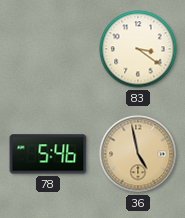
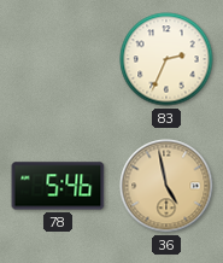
83: 3:21 -> 2:34 (166, 59)
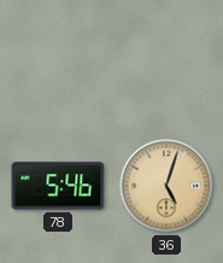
83: 2:34 -> none (166, 59)
36: 4:58 -> 5:03 (166, 186)
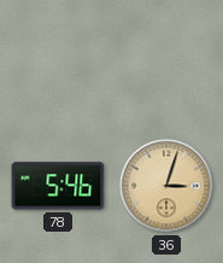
36: 5:03 -> 3:03 (166, 186)
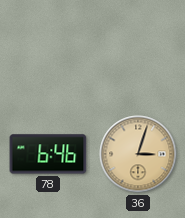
78: 5:46 -> 6:46 (48, 154)
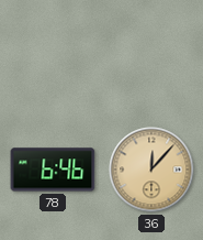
36: 3:03 -> 12:07 (151, 170)
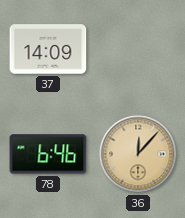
37: none -> 14:09 (48, 49)
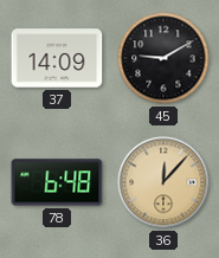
45: none -> 9:10 (163, 58)
78: 6:46 -> 6:48 (57, 182)
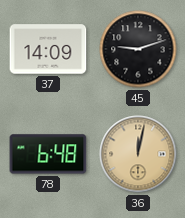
45: 9:10 -> 9:12 (138, 49)
36: 12:07 -> 12:02 (138, 154)
